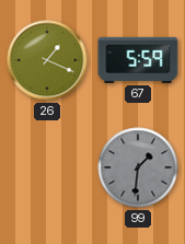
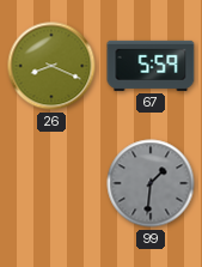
26: 1:19 -> 8:19 (51, 66)
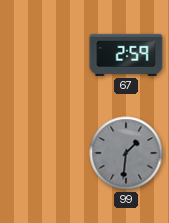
26: 8:19 -> none (51, 66)
67: 5:59 -> 2:59 (126, 55)
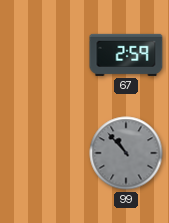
99: 1:31 -> 10:53 (126, 153)
